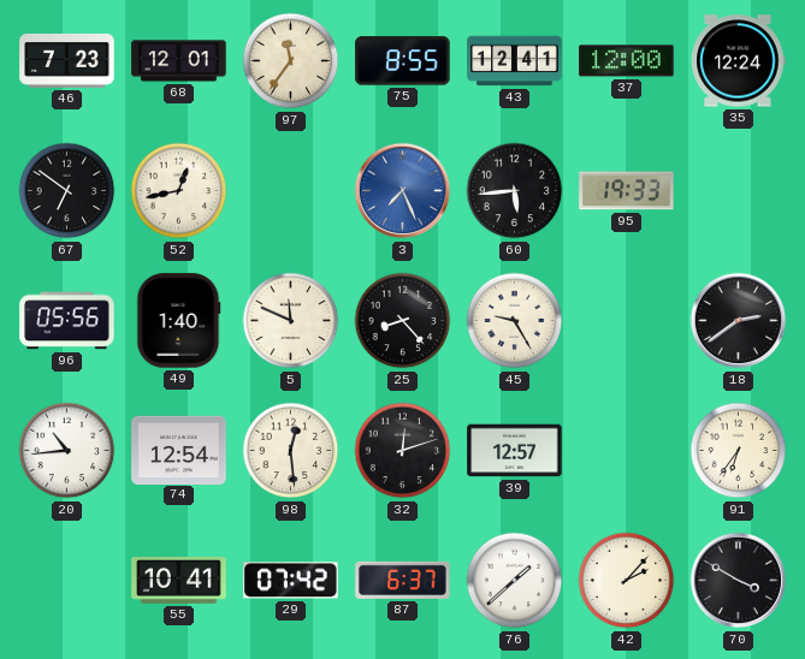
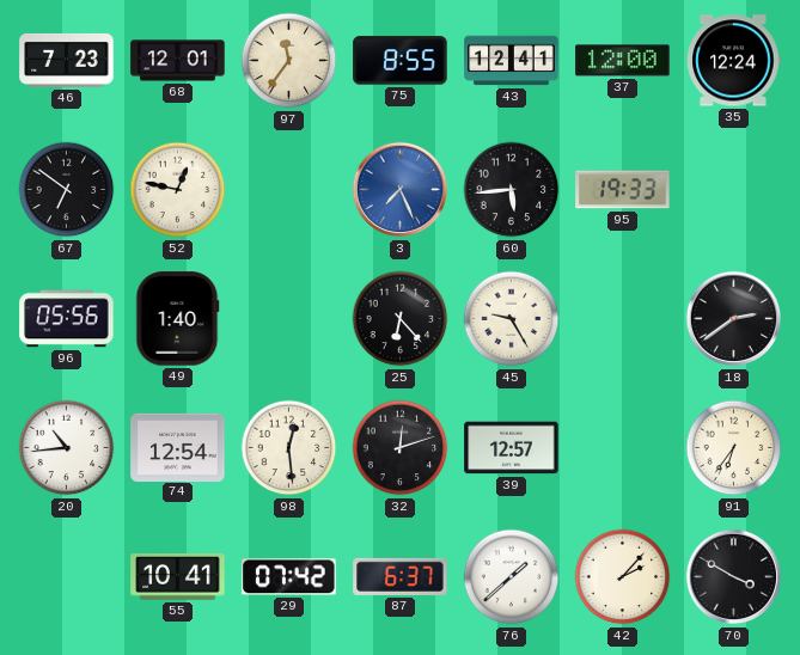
52: 12:43 -> 12:47 (178, 190)
5: 11:49 -> none (291, 321)
25: 8:23 -> 6:23 (401, 319)
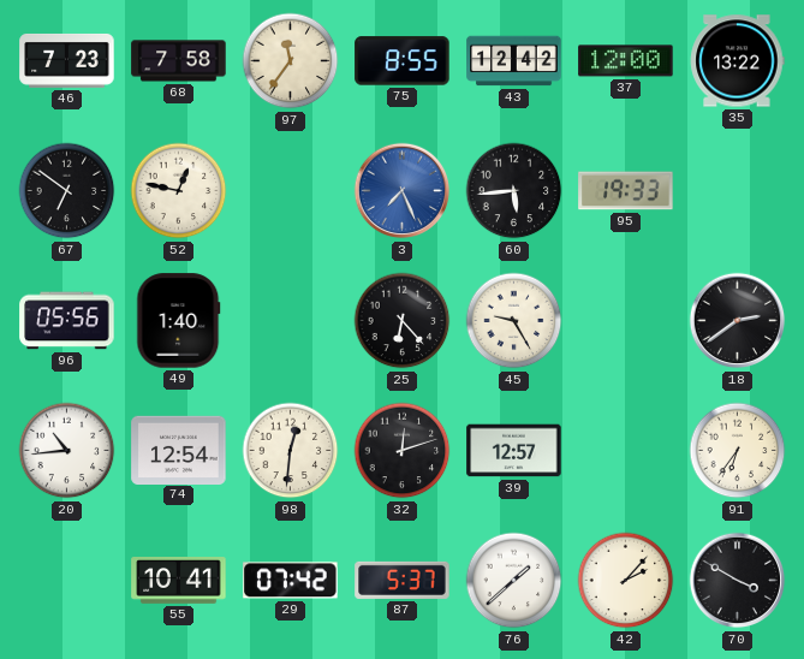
68: 12:01 -> 7:58 (179, 61)
43: 12:41 -> 12:42 (514, 61)
35: 12:24 -> 13:22 (738, 61)
98: 12:29 -> 12:31 (291, 451)
87: 6:37 -> 5:37 (403, 580)
